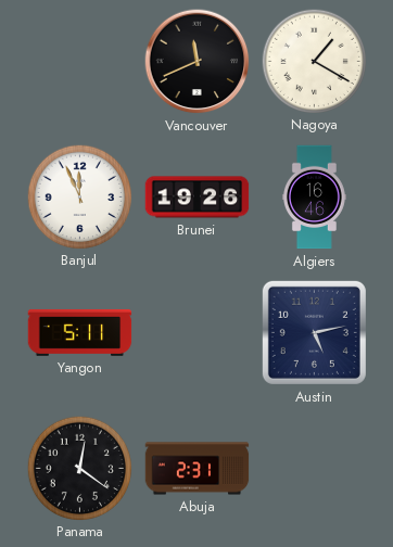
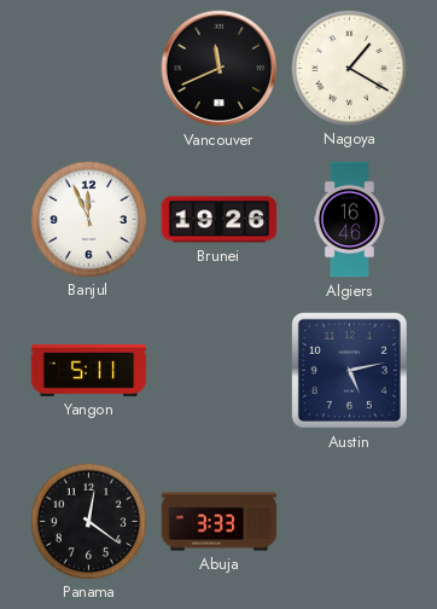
Abuja: 2:31 -> 3:33 (220, 522)
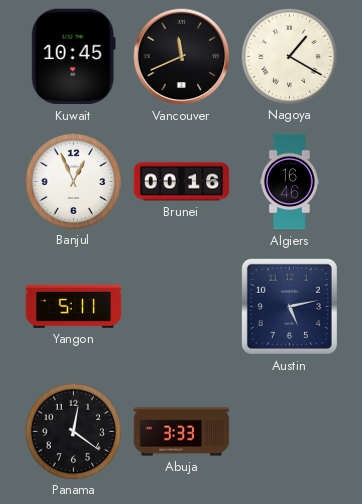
Kuwait: none -> 10:45 (73, 57)
Banjul: 11:56 -> 12:56 (73, 181)
Brunei: 19:26 -> 00:16 (182, 182)
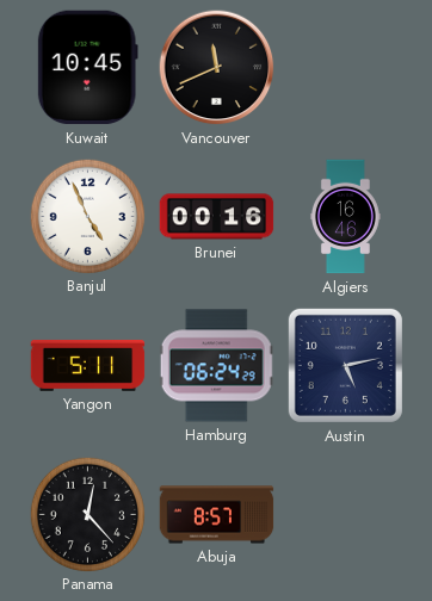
Nagoya: 1:20 -> none (289, 56)
Banjul: 12:56 -> 4:56 (87, 216)
Hamburg: none -> 06:24 (216, 366)
Panama: 12:21 -> 12:23 (87, 514)
Abuja: 3:33 -> 8:57 (217, 515)
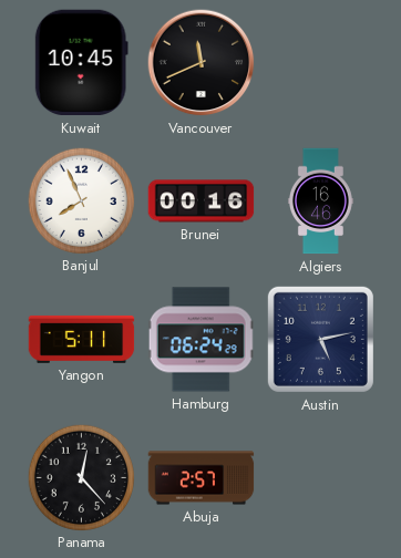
Banjul: 4:56 -> 7:56 (81, 200)
Abuja: 8:57 -> 2:57 (202, 478)
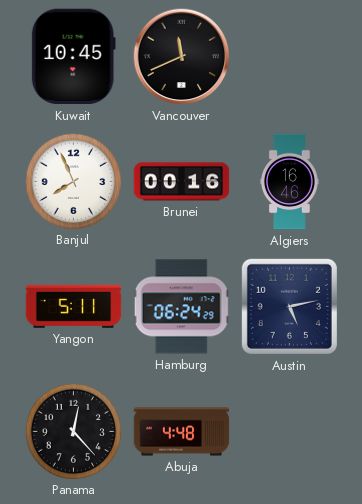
Abuja: 2:57 -> 4:48 (182, 432)
